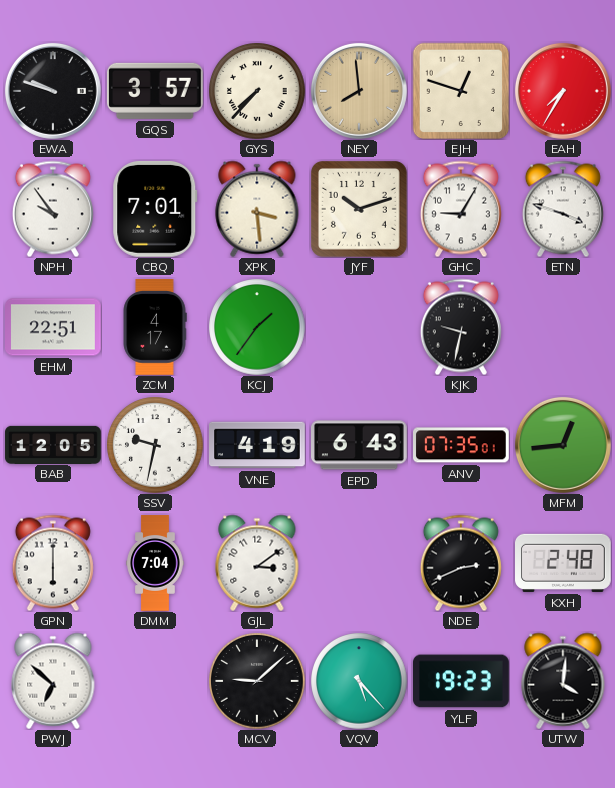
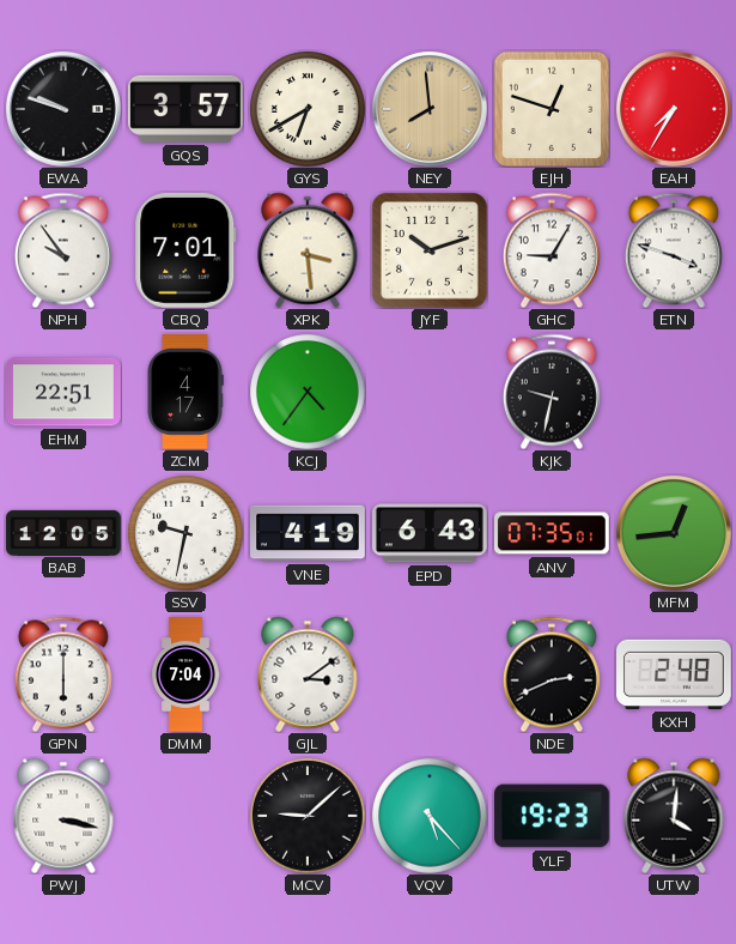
GYS: 7:37 -> 6:40 (308, 109)
KCJ: 1:36 -> 4:36 (308, 392)
PWJ: 6:52 -> 3:17 (63, 816)
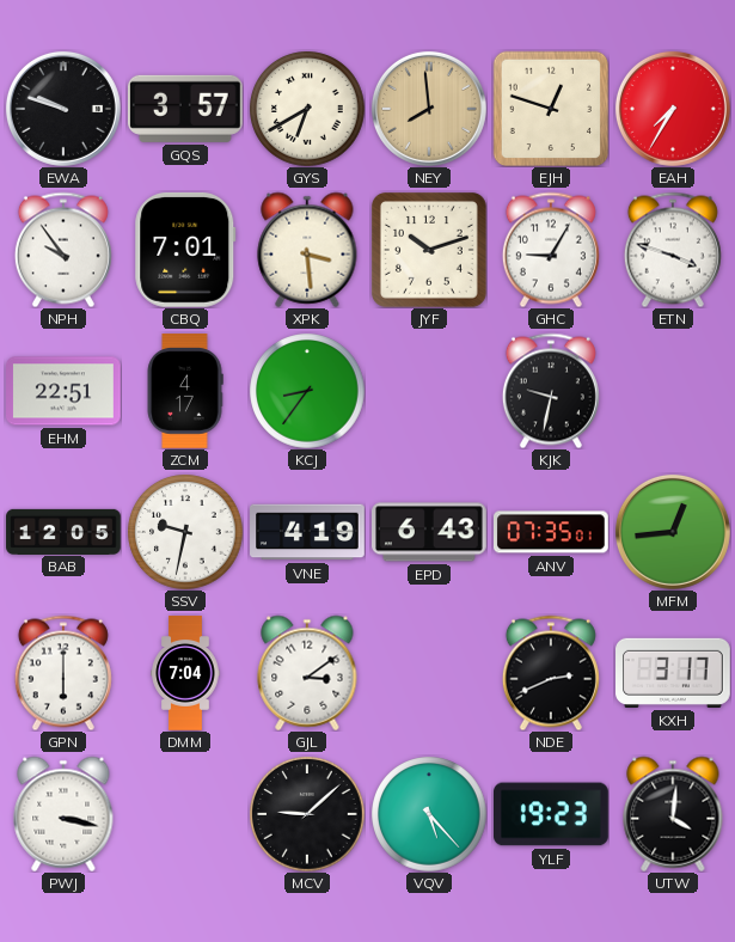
KCJ: 4:36 -> 8:36 (307, 391)
KXH: 2:48 -> 3:17 (674, 673)
